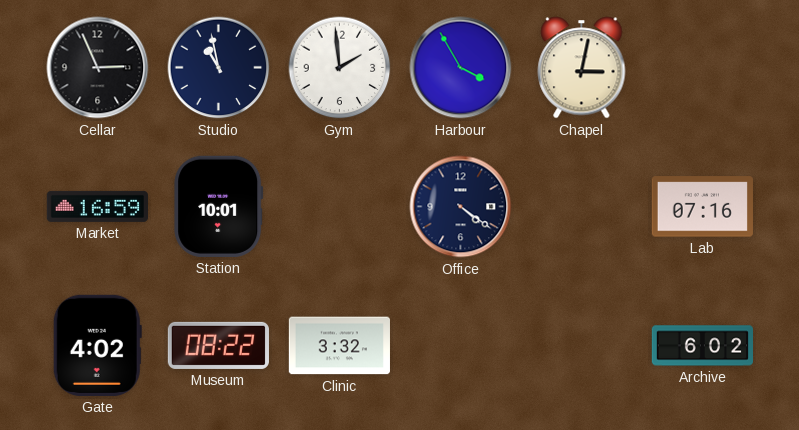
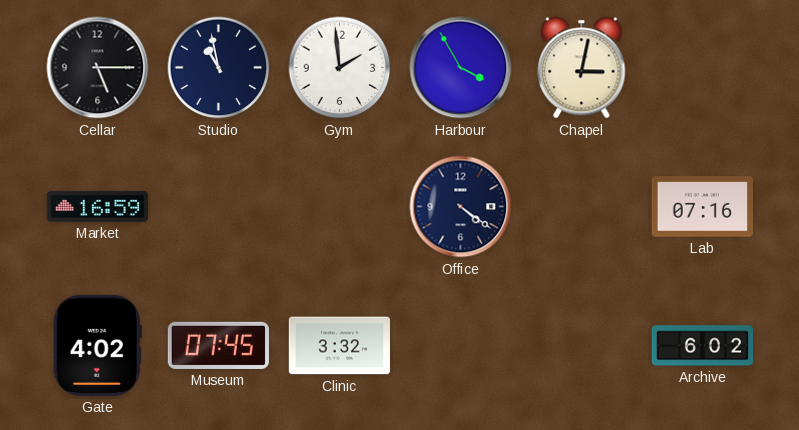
Cellar: 2:56 -> 5:15 (98, 68)
Station: 10:01 -> none (219, 206)
Museum: 08:22 -> 07:45 (218, 345)
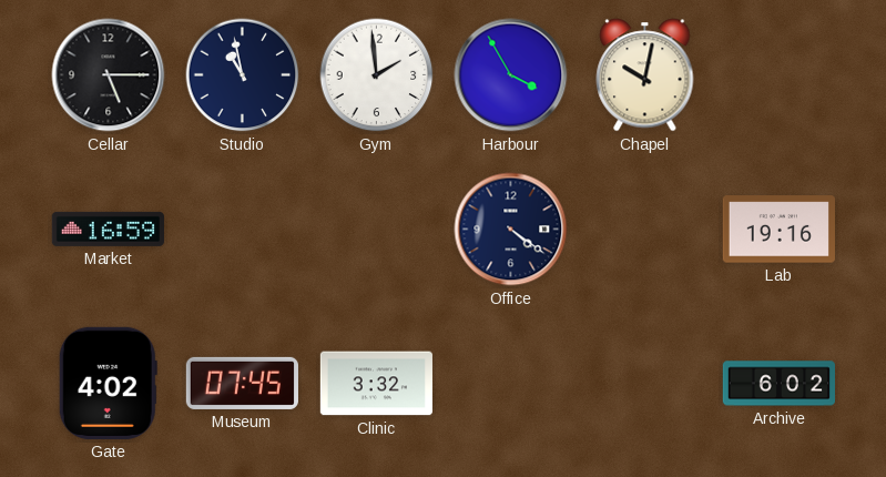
Chapel: 3:02 -> 10:02 (645, 75)
Lab: 07:16 -> 19:16 (778, 230)
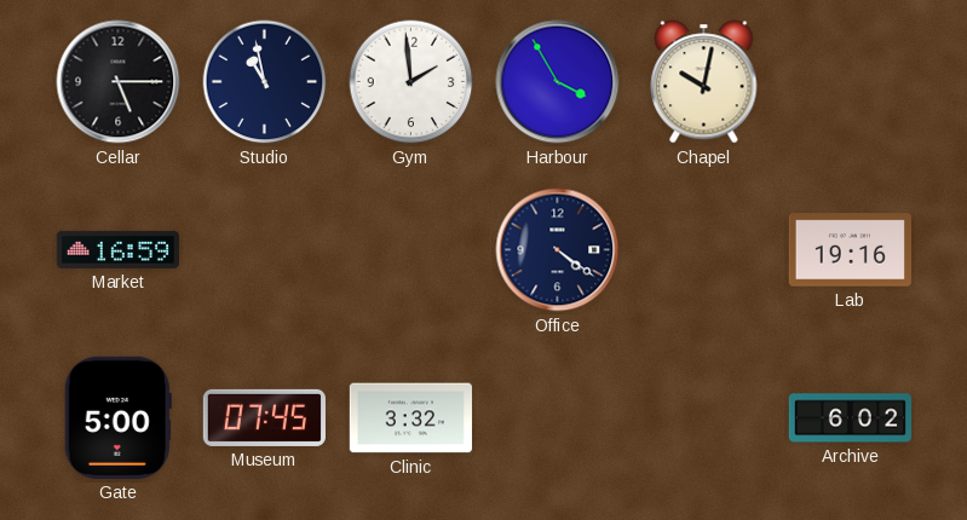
Gate: 4:02 -> 5:00 (117, 417)
